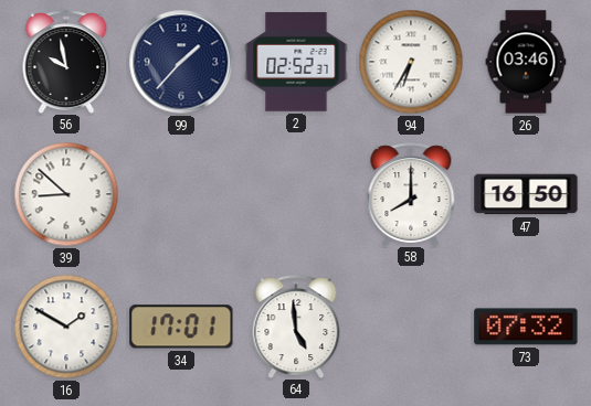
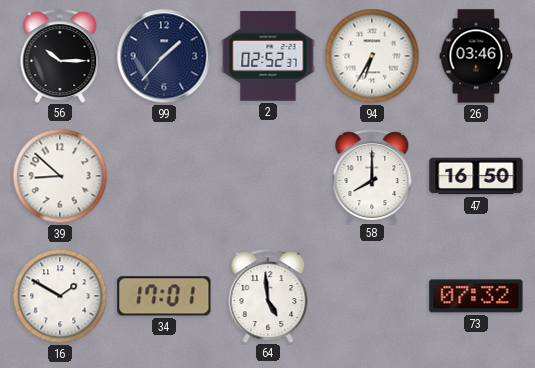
56: 9:58 -> 10:15 (60, 56)
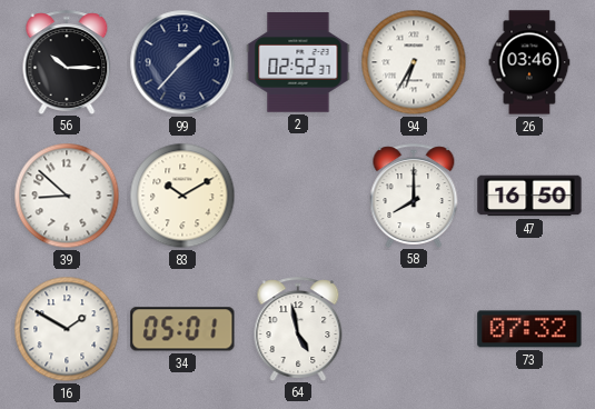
83: none -> 10:10 (182, 196)
34: 17:01 -> 05:01 (182, 329)
64: 4:59 -> 4:58 (298, 329)
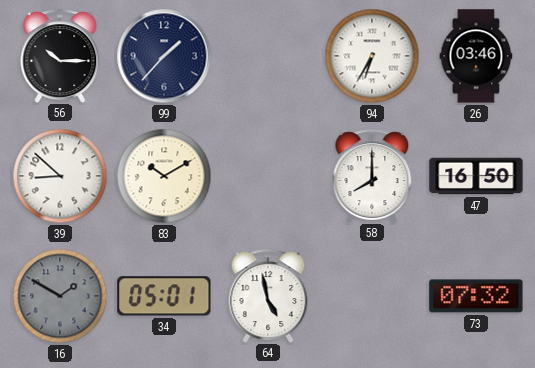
2: 02:52 -> none (298, 62)
16 dial: white -> grey (60, 296)
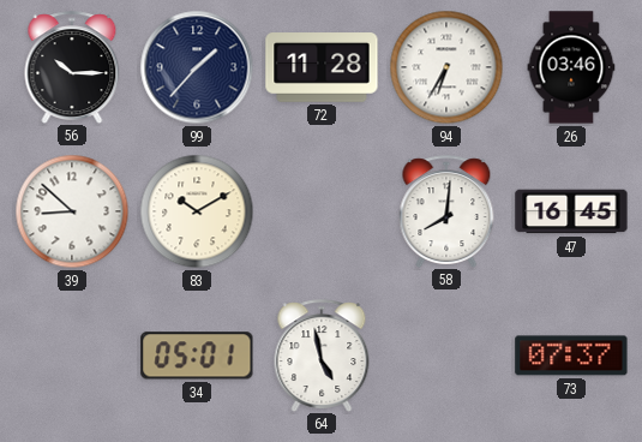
72: none -> 11:28 (322, 67)
58: 8:00 -> 8:01 (446, 211)
47: 16:50 -> 16:45 (571, 211)
16: 1:50 -> none (60, 296)
73: 07:32 -> 07:37 (571, 356)
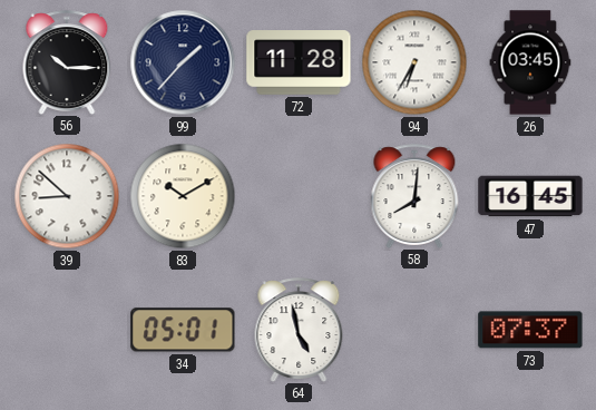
26: 03:46 -> 03:45 (530, 62)
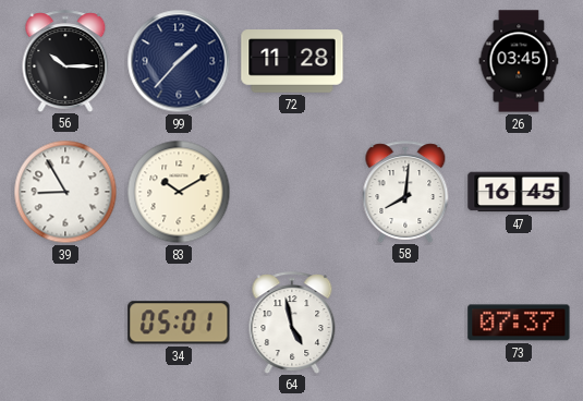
94: 6:35 -> none (414, 62)
39: 8:52 -> 8:55 (65, 192)
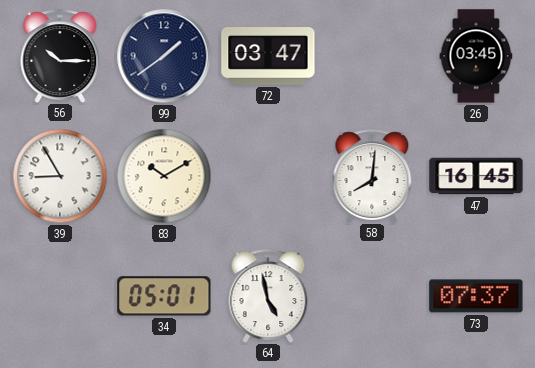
99: 1:37 -> 1:39 (164, 56)
72: 11:28 -> 03:47 (268, 56)
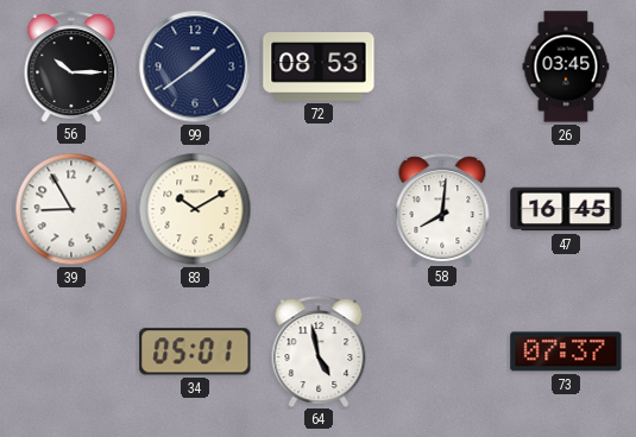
72: 03:47 -> 08:53 (319, 66)
